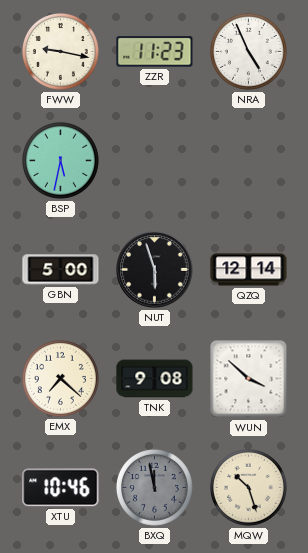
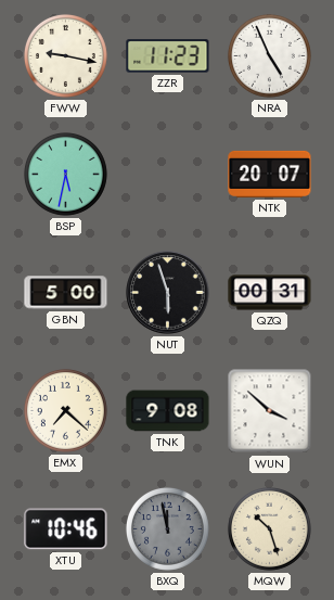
NTK: none -> 20:07 (270, 174)
QZQ: 12:14 -> 00:31 (270, 293)
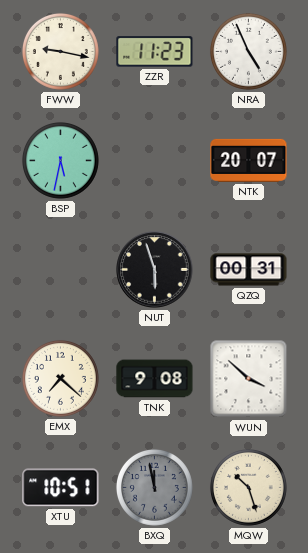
GBN: 5:00 -> none (66, 293)
XTU: 10:46 -> 10:51 (61, 488)
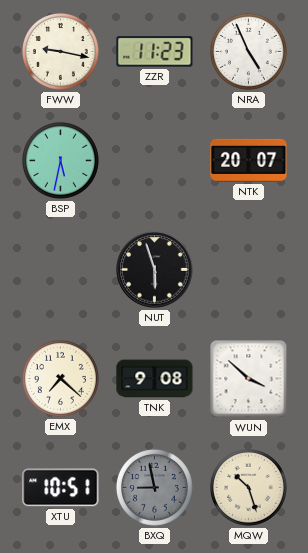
QZQ: 00:31 -> none (249, 270)
BXQ: 11:58 -> 8:58 (154, 487)
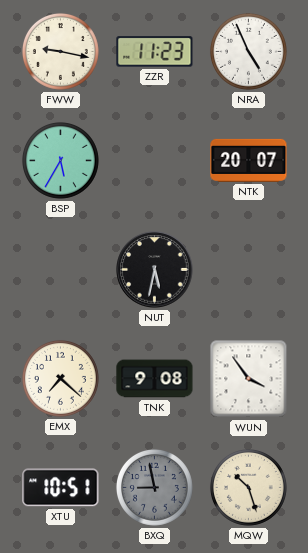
BSP: 5:32 -> 5:35 (60, 160)
NUT: 5:57 -> 5:32 (155, 270)
WUN: 3:52 -> 3:54 (249, 379)
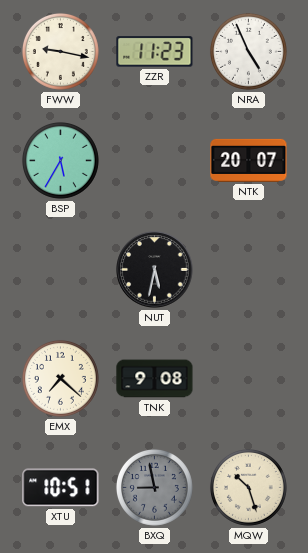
WUN: 3:54 -> none (249, 379)
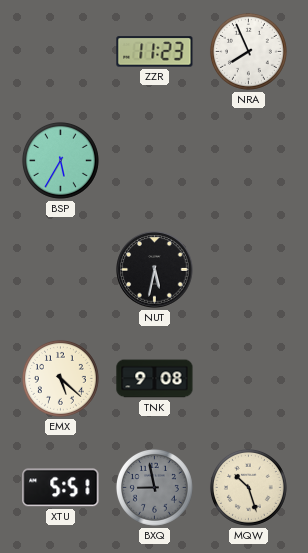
FWW: 9:17 -> none (60, 51)
NRA: 4:56 -> 7:56 (248, 51)
NTK: 20:07 -> none (249, 160)
EMX: 7:22 -> 5:22 (60, 378)
XTU: 10:51 -> 5:51 (61, 488)
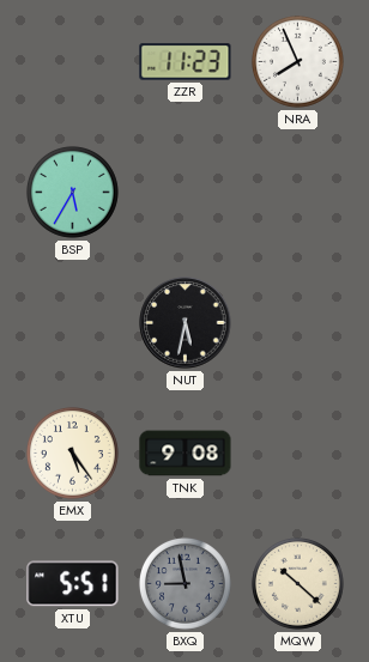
EMX: 5:22 -> 5:24 (72, 453)
MQW: 10:27 -> 10:22 (297, 583)
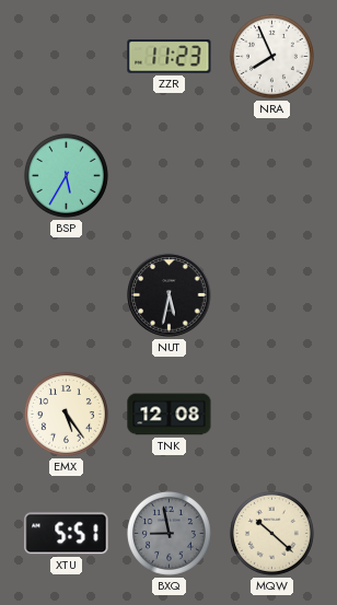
TNK: 9:08 -> 12:08 (170, 415)
